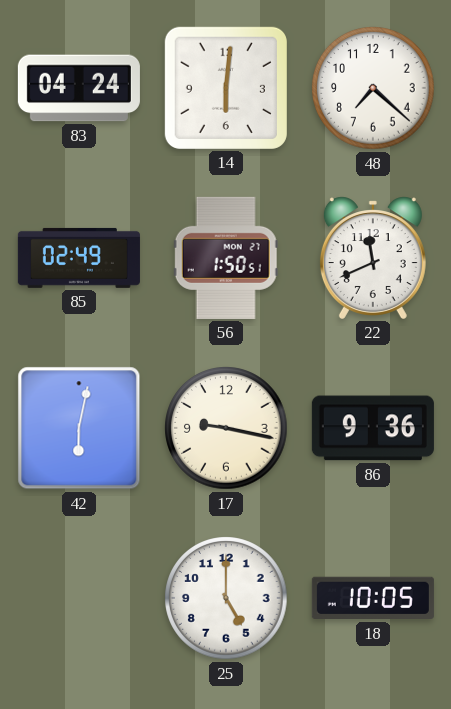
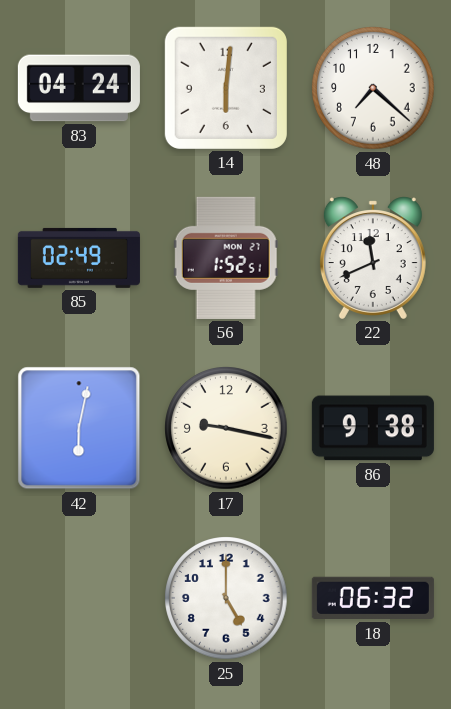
56: 1:50 -> 1:52 (226, 258)
86: 9:36 -> 9:38 (373, 428)
18: 10:05 -> 06:32 (373, 598)
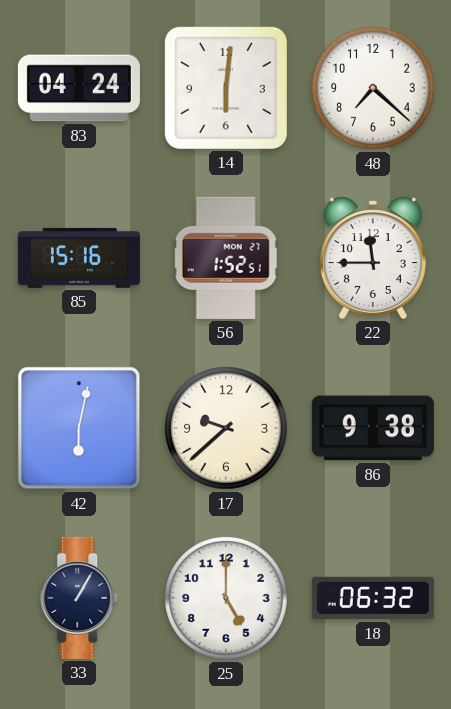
85: 02:49 -> 15:16 (79, 258)
22: 11:41 -> 11:45 (373, 258)
17: 9:17 -> 9:38 (226, 428)
33: none -> 1:05 (80, 598)
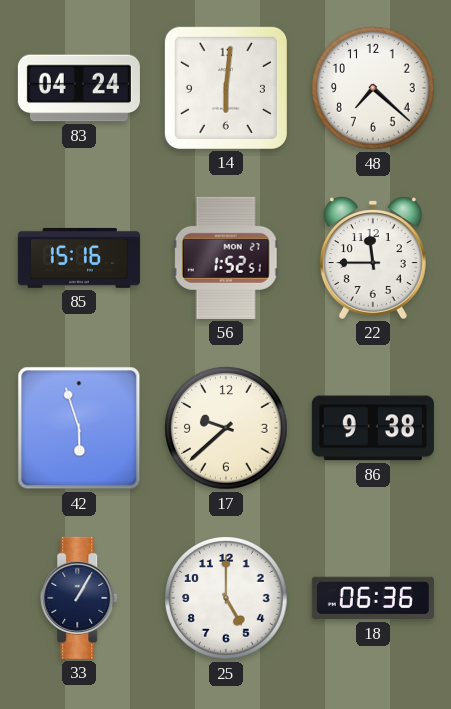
42: 6:02 -> 5:57 (79, 428)
18: 06:32 -> 06:36 (373, 598)
